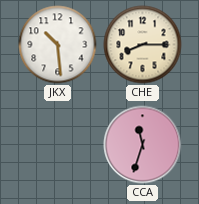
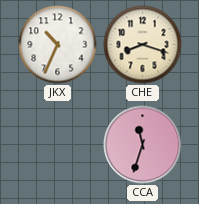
JKX: 10:29 -> 10:34 (58, 45)
CHE: 8:15 -> 8:18 (143, 45)
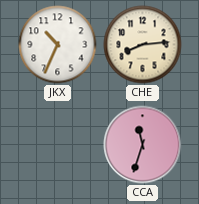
CHE: 8:18 -> 8:14 (143, 45)
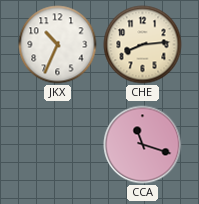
CCA: 11:33 -> 11:18 (143, 145)
